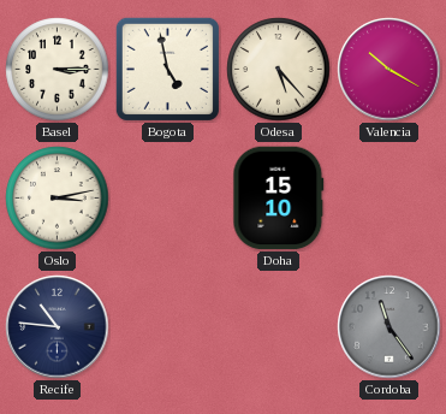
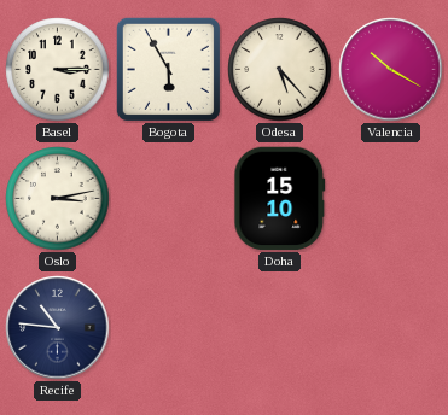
Bogota: 4:58 -> 5:55 (168, 69)
Cordoba: 11:24 -> none (389, 327)
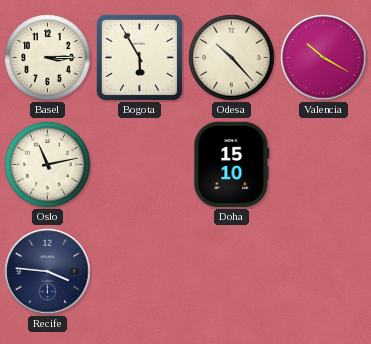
Odesa: 5:23 -> 10:23 (232, 58)
Oslo: 3:13 -> 11:13 (48, 165)
Recife: 10:46 -> 3:46 (48, 272)
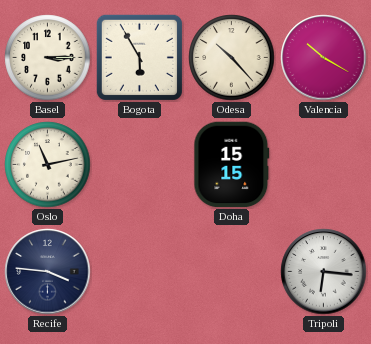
Doha: 15:10 -> 15:15 (232, 165)
Tripoli: none -> 6:16 (324, 272)
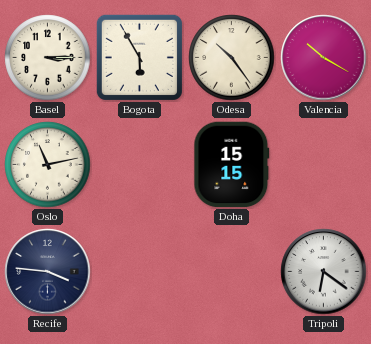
Odesa: 10:23 -> 10:24 (232, 58)
Tripoli: 6:16 -> 6:21 (324, 272)
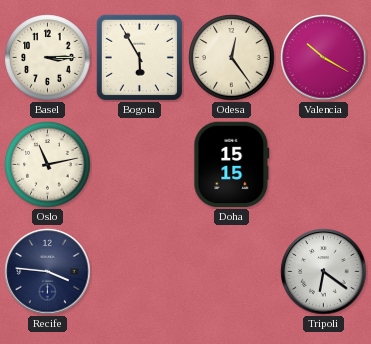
Odesa: 10:24 -> 12:24 (232, 58)
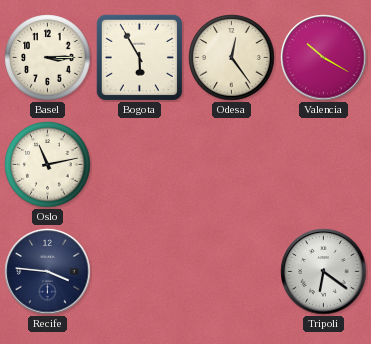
Doha: 15:15 -> none (232, 165)
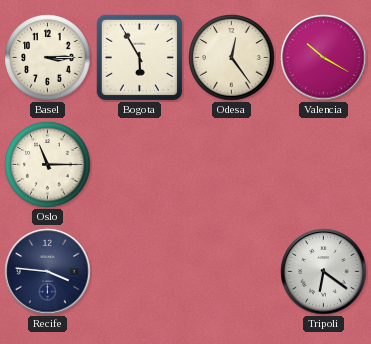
Oslo: 11:13 -> 11:15 (48, 165)
